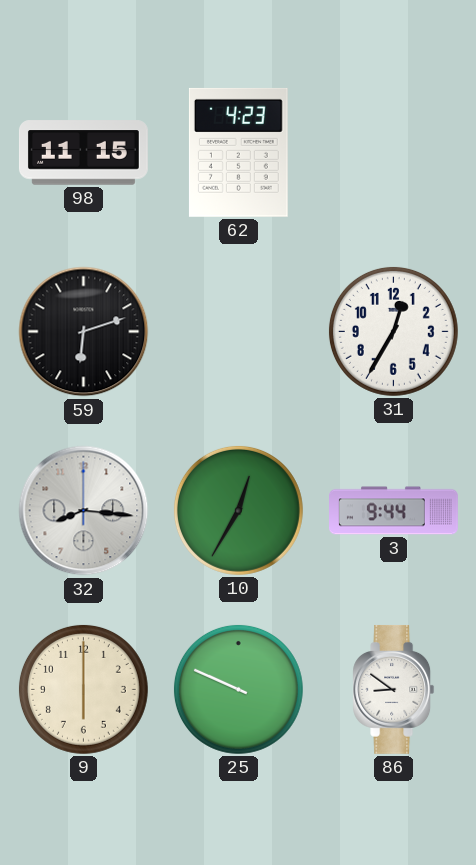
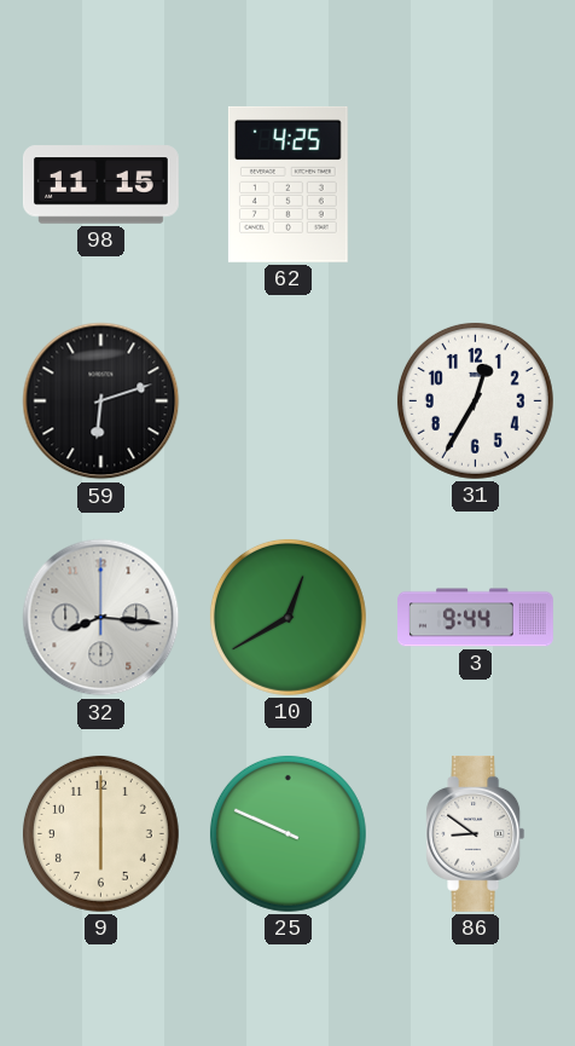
62: 4:23 -> 4:25 (287, 184)
10: 12:35 -> 12:40 (287, 617)
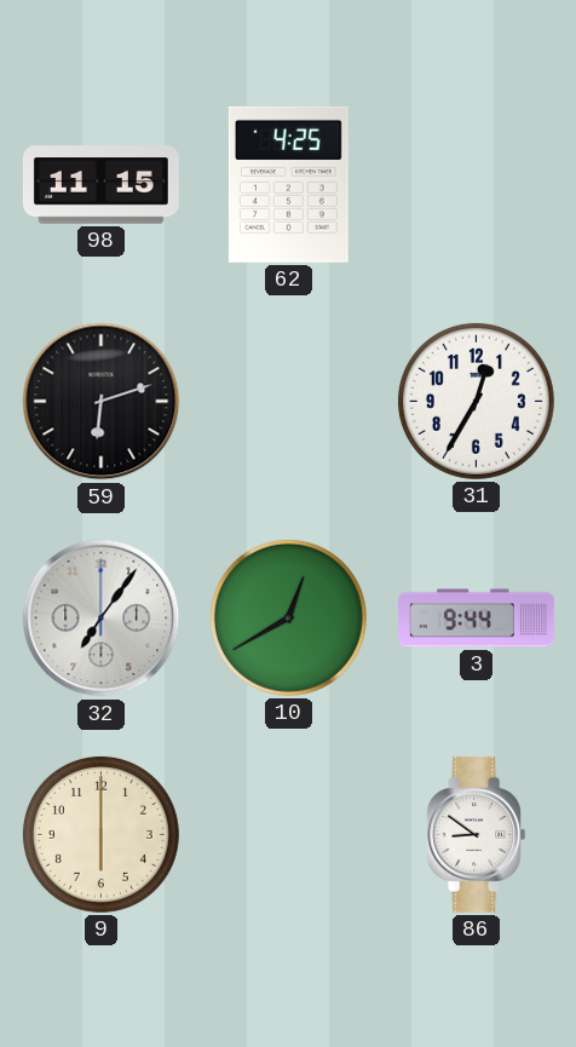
32: 8:16 -> 7:06 (102, 619)
25: 9:49 -> none (287, 833)
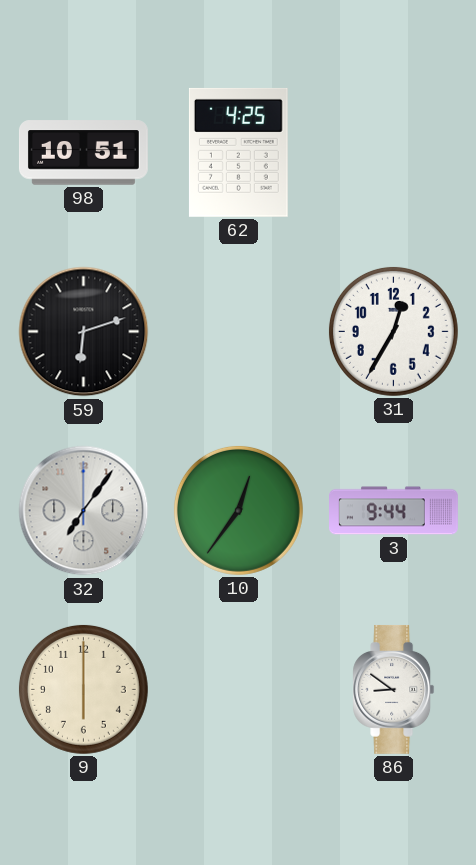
98: 11:15 -> 10:51 (83, 153)
10: 12:40 -> 12:36 (238, 510)
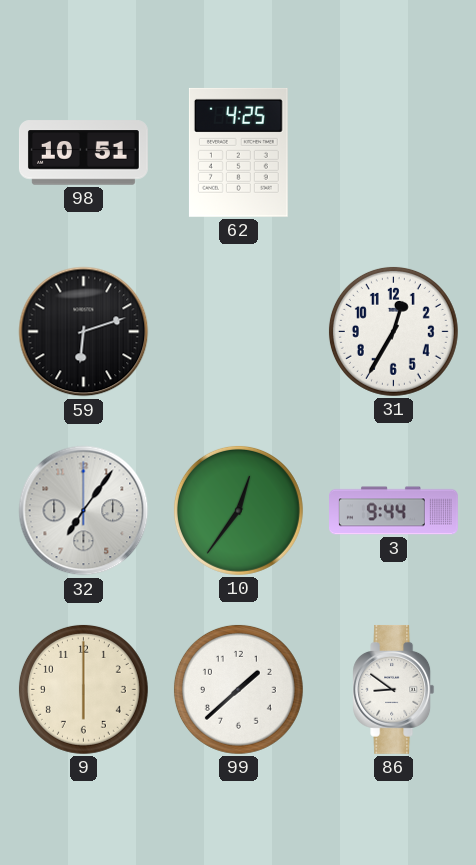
99: none -> 1:38 (238, 689)
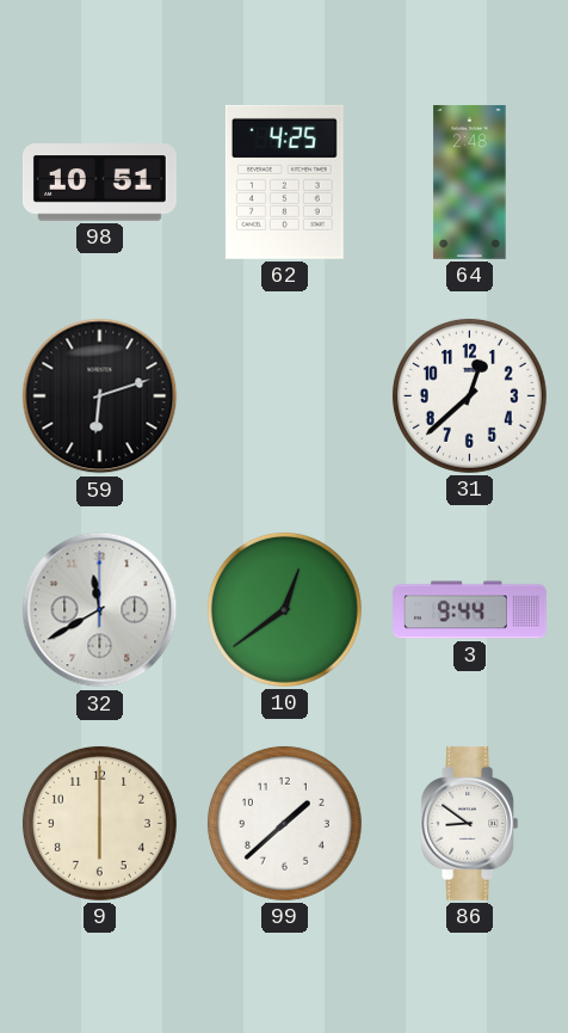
64: none -> 2:48 (470, 183)
31: 12:35 -> 12:38 (469, 395)
32: 7:06 -> 11:40 (100, 610)
10: 12:36 -> 12:39 (284, 609)
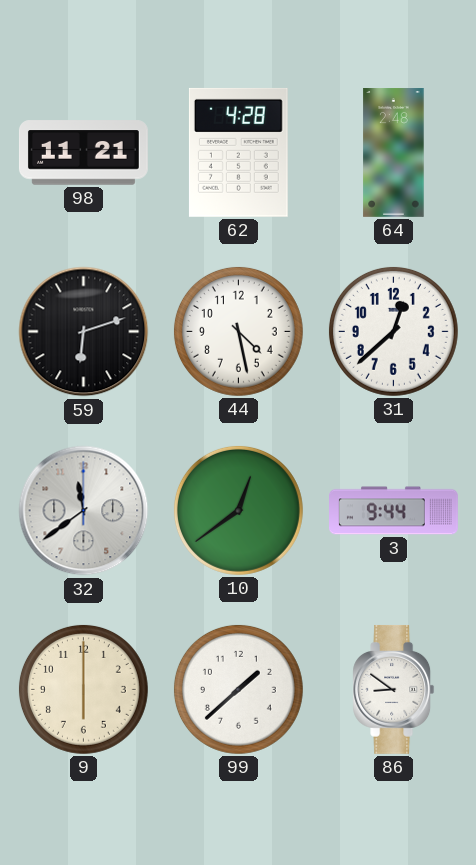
98: 10:51 -> 11:21 (83, 153)
62: 4:25 -> 4:28 (238, 152)
44: none -> 4:28 (238, 331)
32: 11:40 -> 11:39 (84, 511)
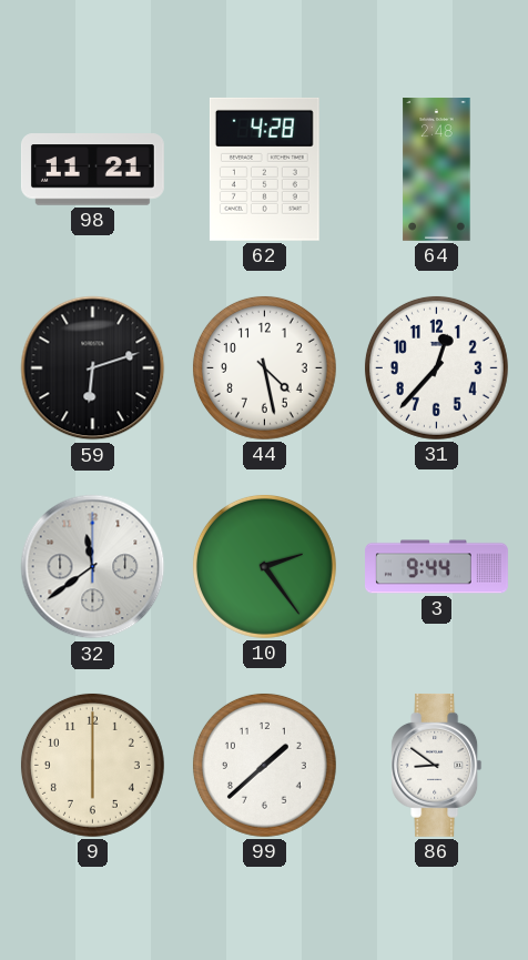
31: 12:38 -> 12:37 (436, 367)
10: 12:39 -> 2:24 (264, 566)
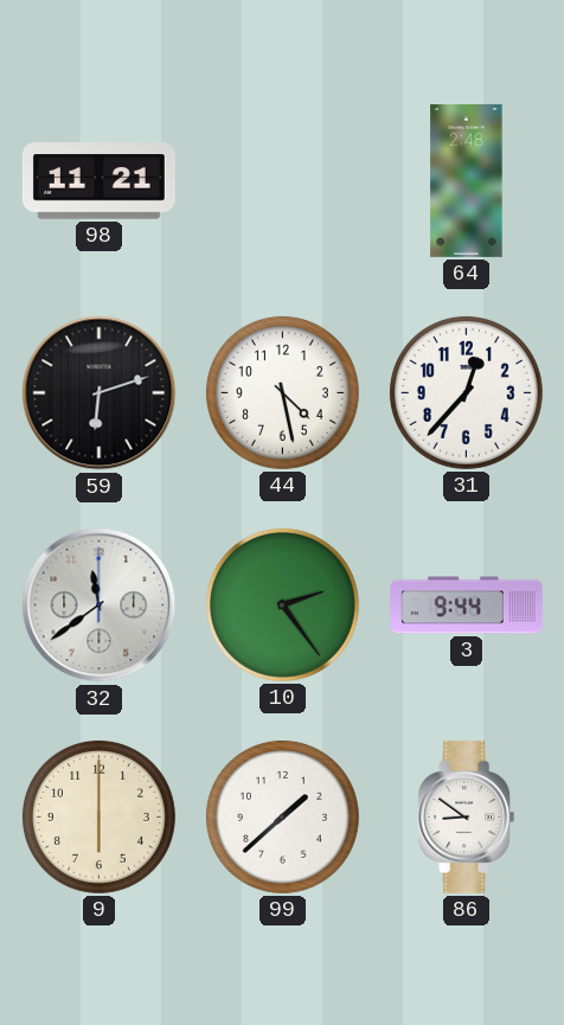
62: 4:28 -> none (264, 169)
